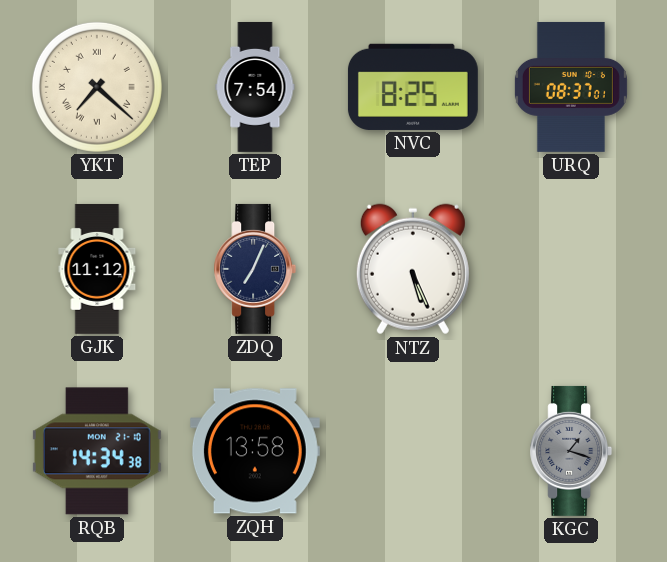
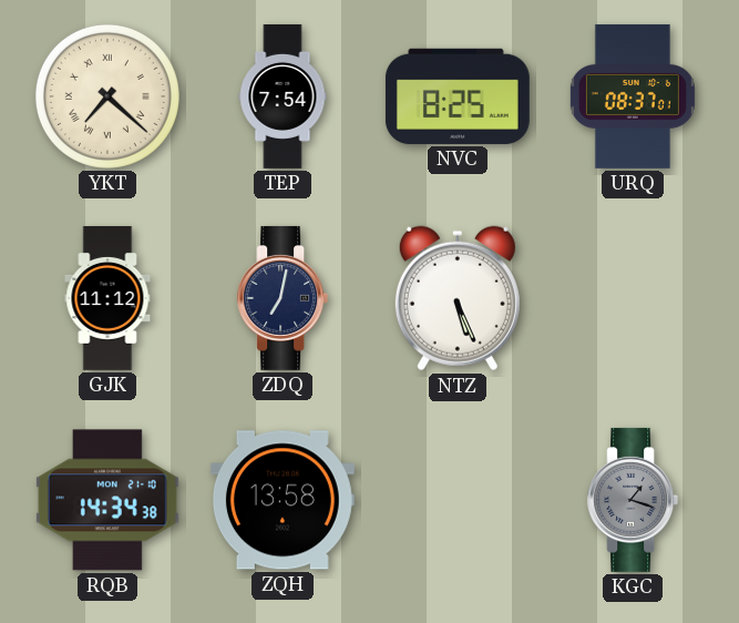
ZDQ: 7:04 -> 7:02 (283, 298)
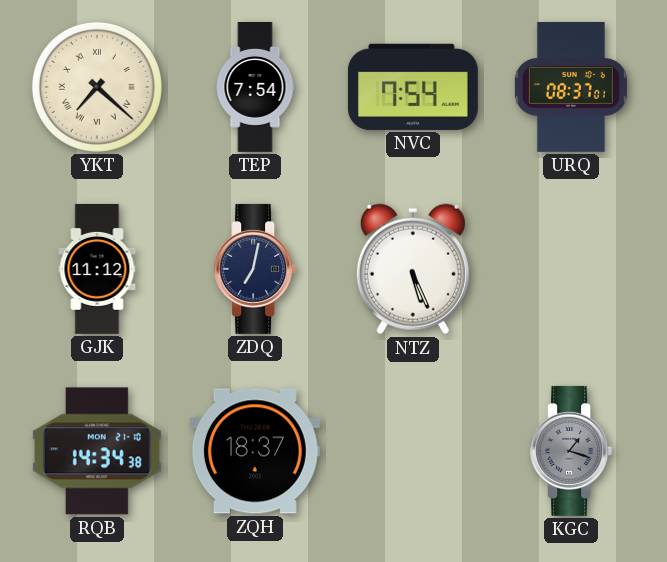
NVC: 8:25 -> 7:54 (413, 87)
ZQH: 13:58 -> 18:37 (255, 451)
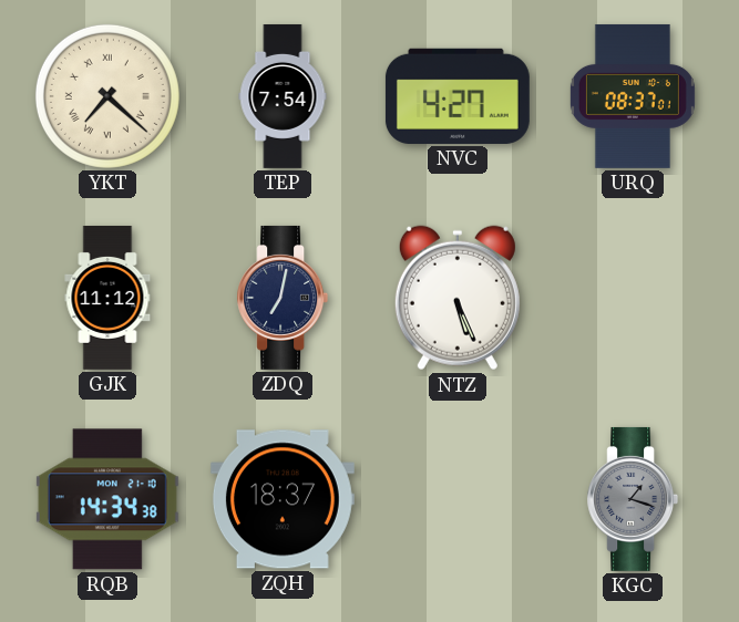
NVC: 7:54 -> 4:27 (458, 96)
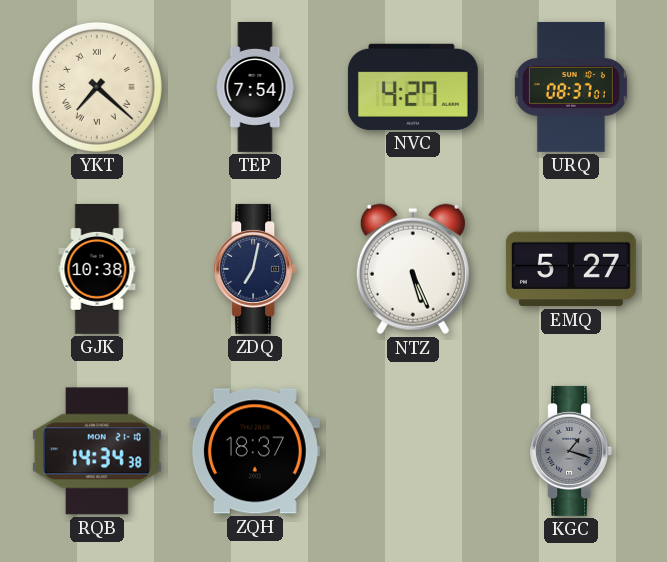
GJK: 11:12 -> 10:38 (97, 269)
EMQ: none -> 5:27 (571, 269)
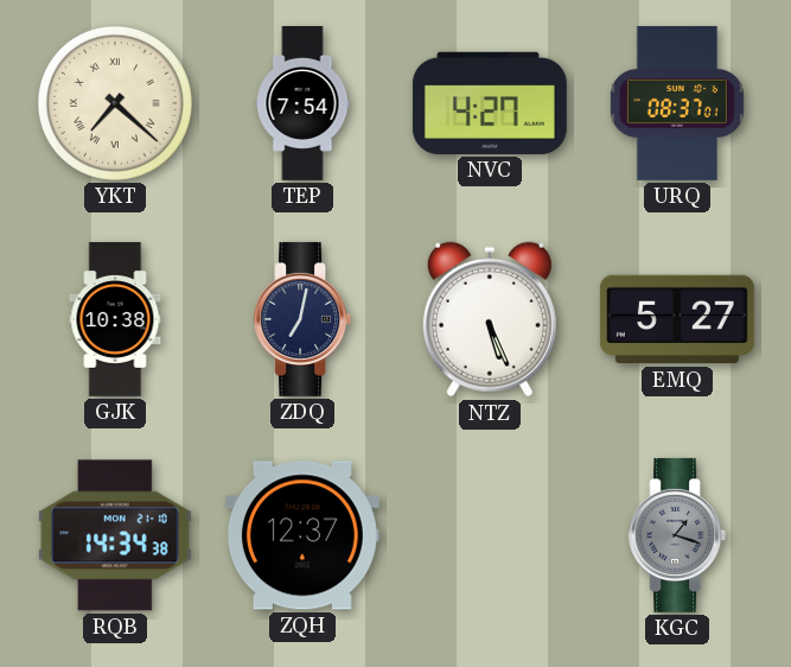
ZQH: 18:37 -> 12:37 (302, 535)
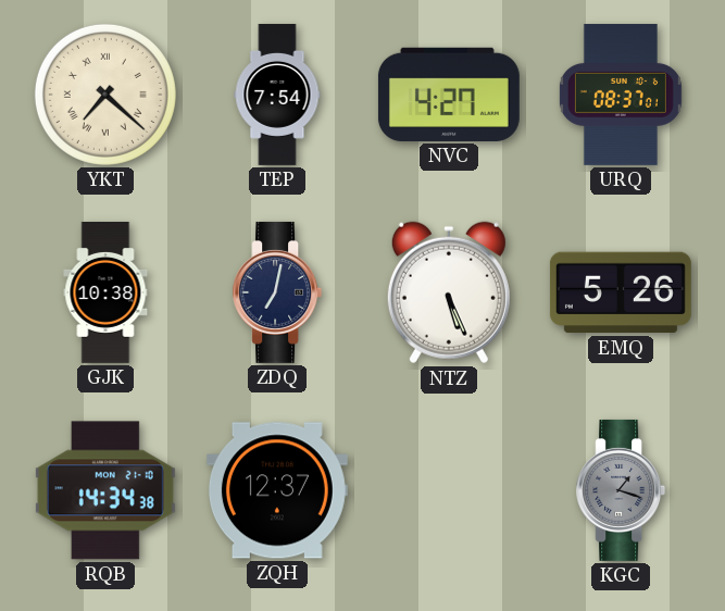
EMQ: 5:27 -> 5:26 (621, 292)
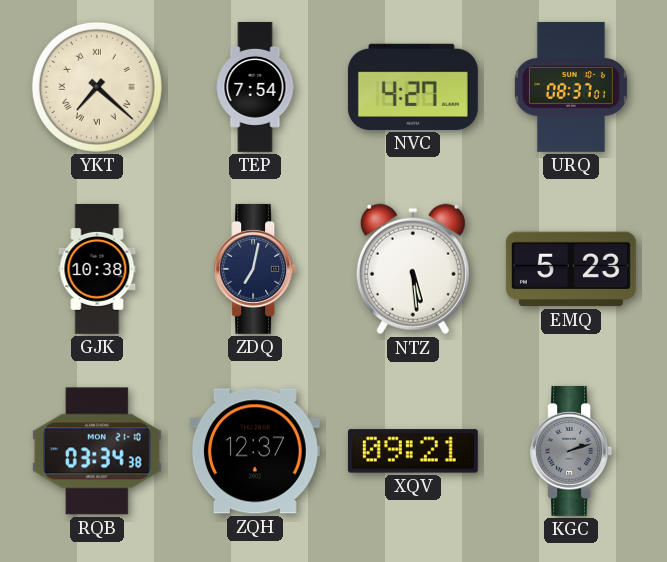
NTZ: 5:26 -> 5:29 (413, 269)
EMQ: 5:26 -> 5:23 (571, 269)
RQB: 14:34 -> 03:34 (97, 451)
XQV: none -> 09:21 (413, 451)
KGC: 1:18 -> 2:12 (571, 451)
